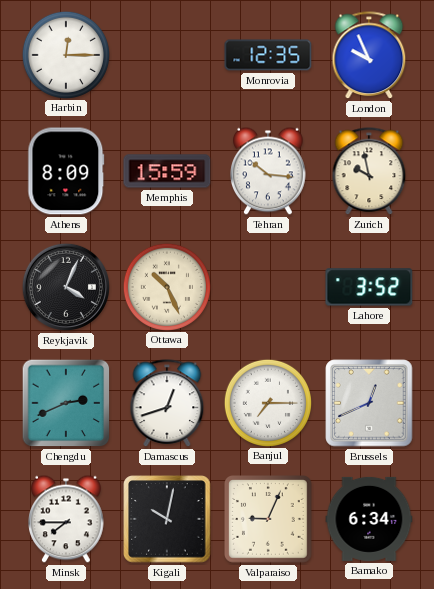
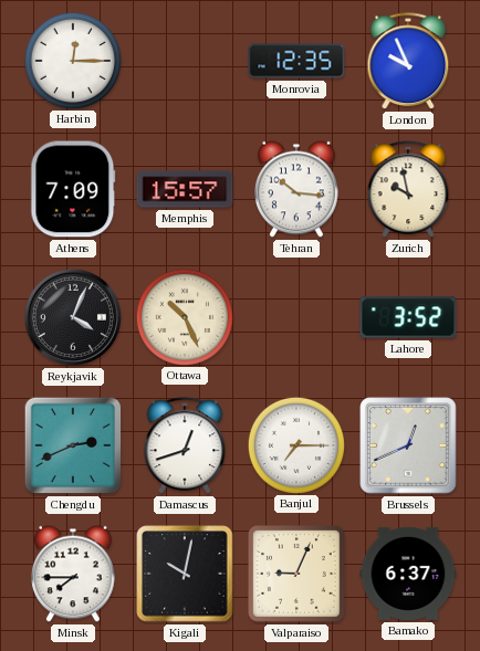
Athens: 8:09 -> 7:09 (73, 189)
Memphis: 15:59 -> 15:57 (185, 189)
Bamako: 6:34 -> 6:37 (408, 574)
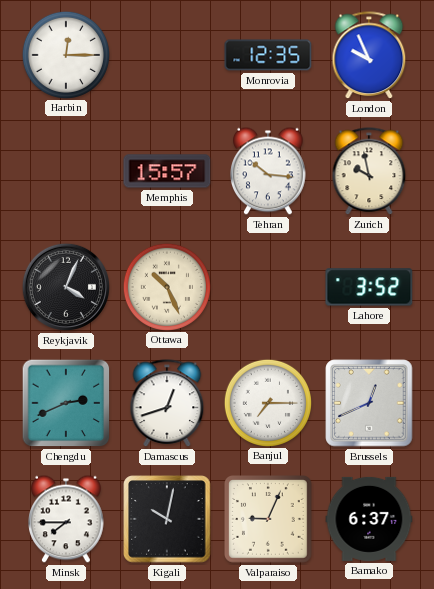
Athens: 7:09 -> none (73, 189)
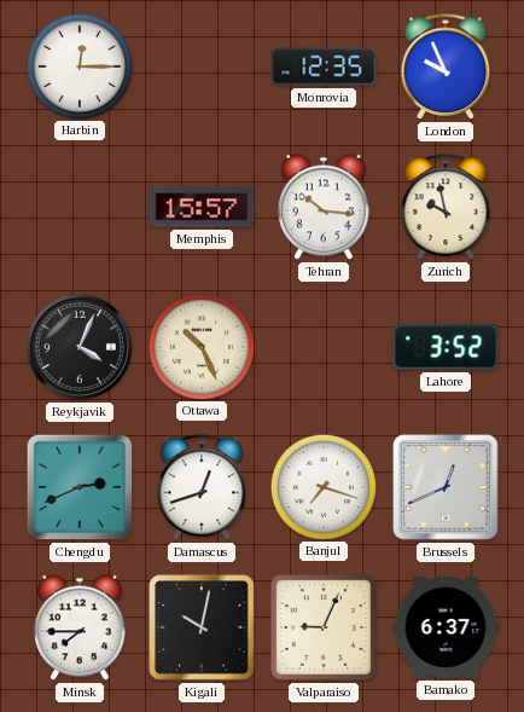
Banjul: 7:15 -> 7:18 (322, 486)
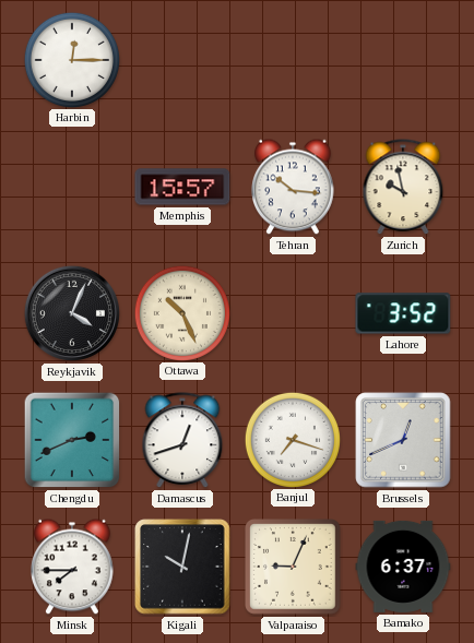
Monrovia: 12:35 -> none (324, 66)
London: 9:56 -> none (446, 68)
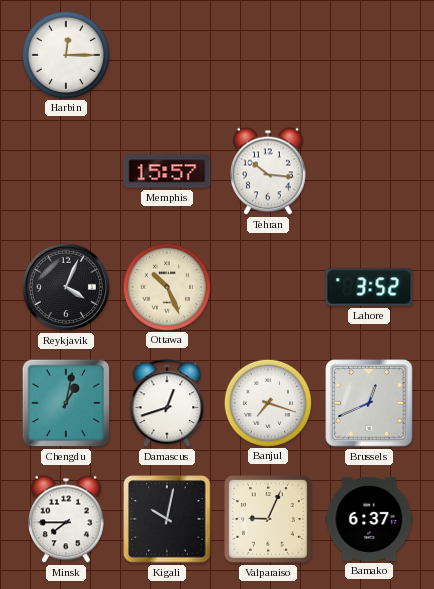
Zurich: 9:58 -> none (403, 188)
Chengdu: 2:41 -> 1:02 (66, 403)
